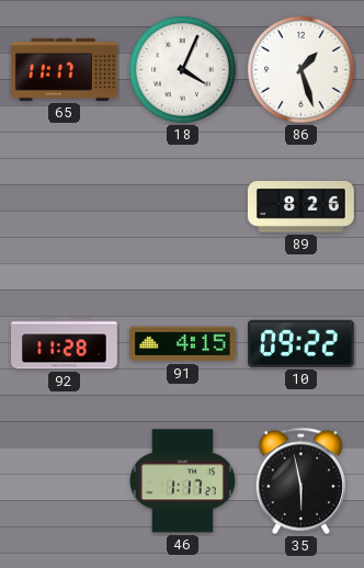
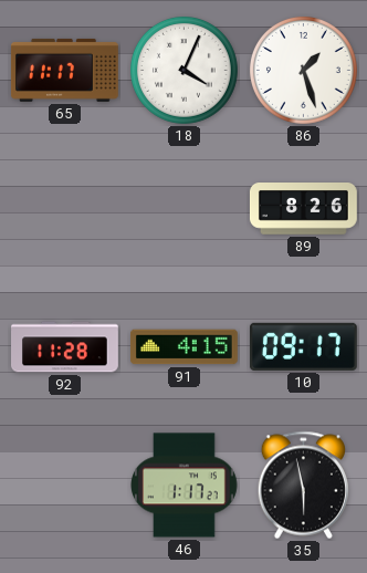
10: 09:22 -> 09:17 (303, 346)
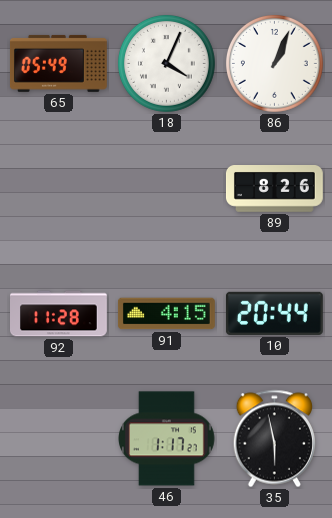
65: 11:17 -> 05:49 (58, 63)
86: 1:27 -> 1:04 (274, 63)
10: 09:17 -> 20:44 (274, 313)
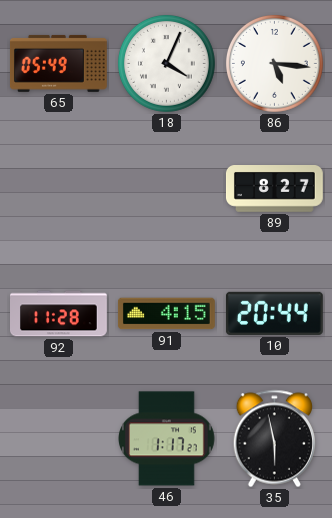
86: 1:04 -> 5:16 (274, 63)
89: 8:26 -> 8:27 (275, 189)
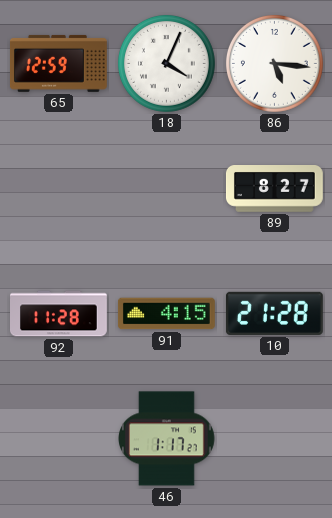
65: 05:49 -> 12:59 (58, 63)
10: 20:44 -> 21:28 (274, 313)
35: 5:58 -> none (274, 439)
